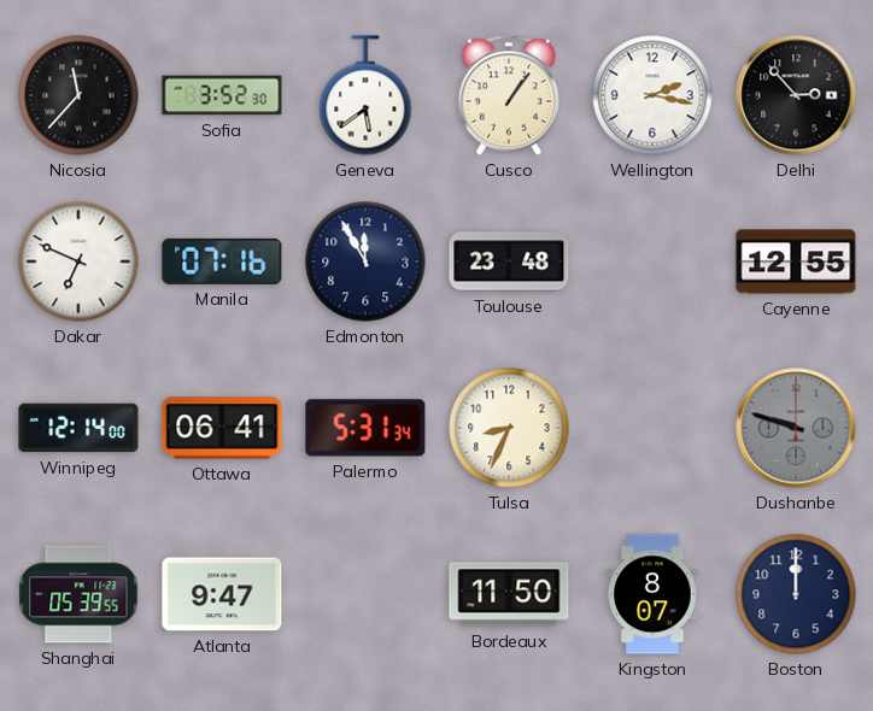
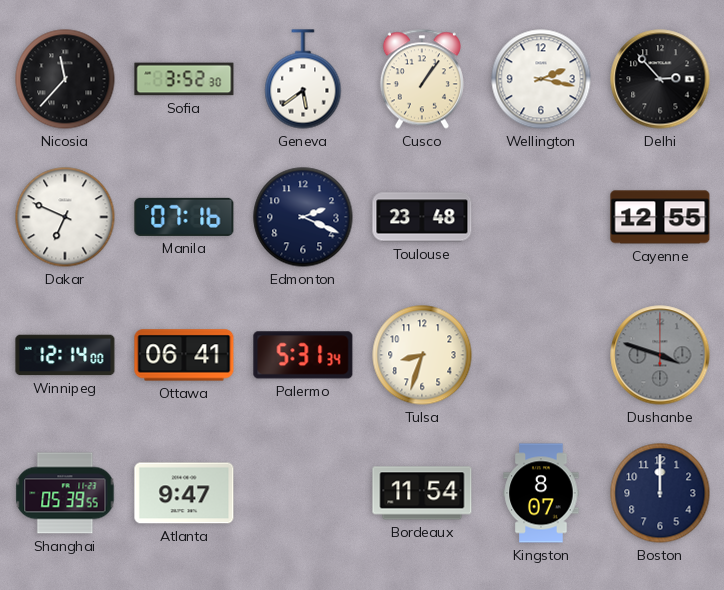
Edmonton: 11:55 -> 2:19 (303, 217)
Tulsa: 8:34 -> 8:33 (422, 355)
Dushanbe: 9:48 -> 3:48 (660, 355)
Bordeaux: 11:50 -> 11:54 (422, 493)
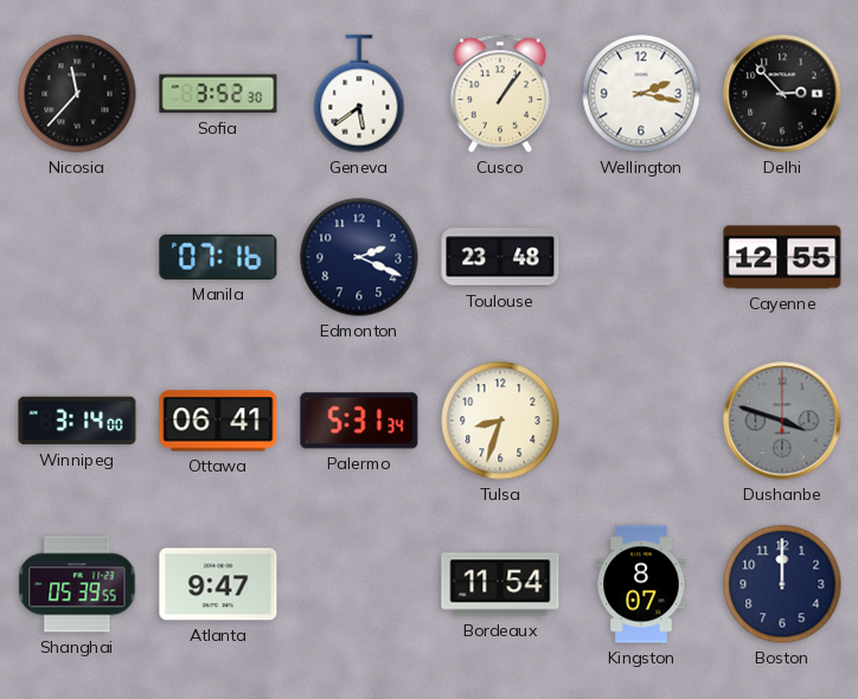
Dakar: 6:49 -> none (65, 217)
Winnipeg: 12:14 -> 3:14 (77, 421)
